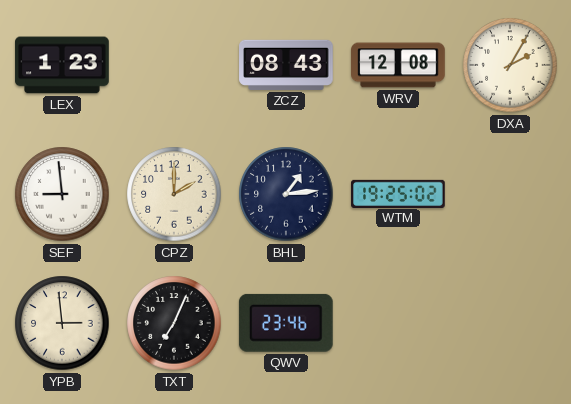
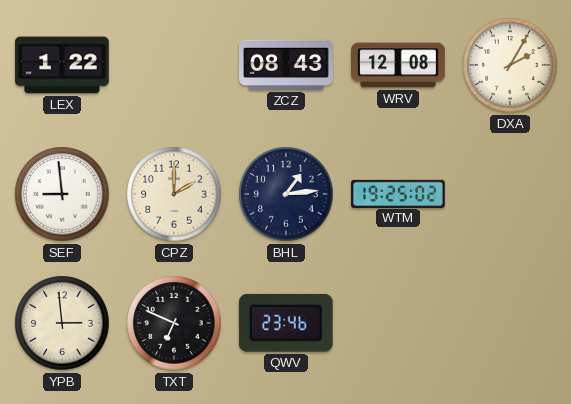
LEX: 1:23 -> 1:22 (62, 65)
TXT: 7:04 -> 6:49 (174, 323)
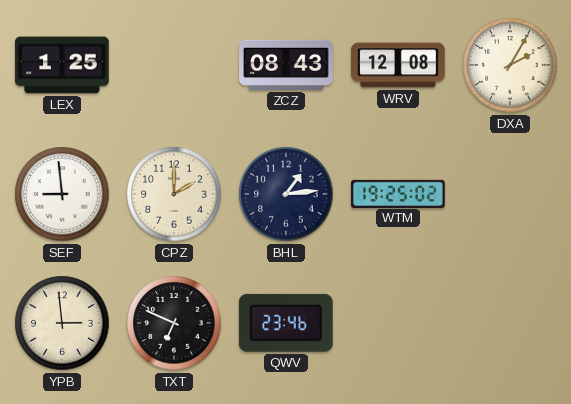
LEX: 1:22 -> 1:25 (62, 65)
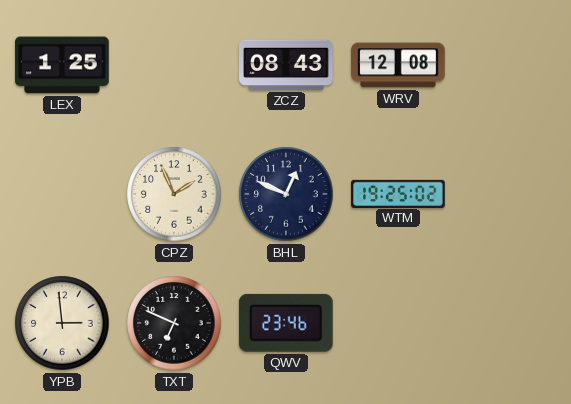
DXA: 2:05 -> none (510, 65)
SEF: 8:59 -> none (62, 194)
CPZ: 2:00 -> 1:56 (174, 194)
BHL: 1:14 -> 12:49 (286, 194)
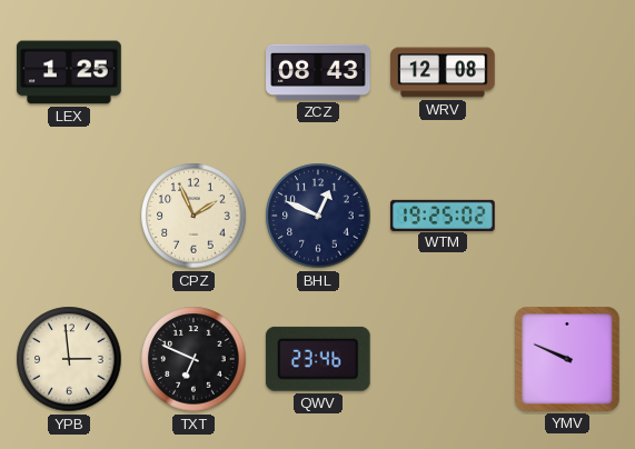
YMV: none -> 9:49 (568, 360)
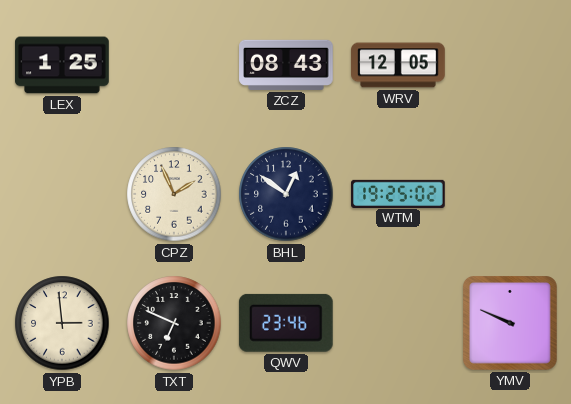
WRV: 12:08 -> 12:05 (398, 65)
BHL: 12:49 -> 12:51 (286, 194)
